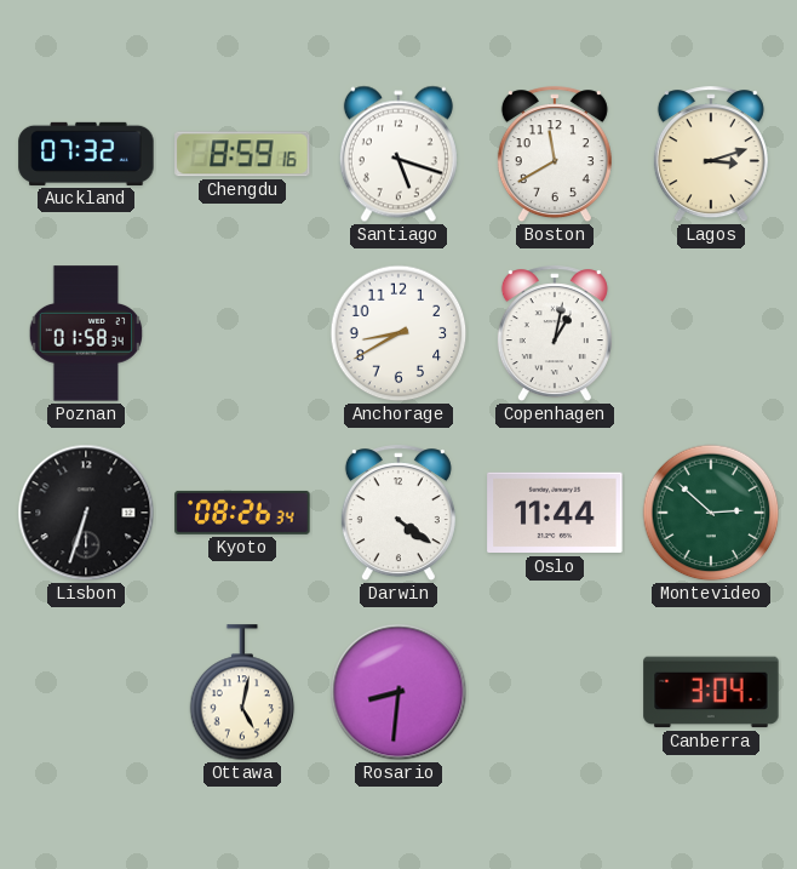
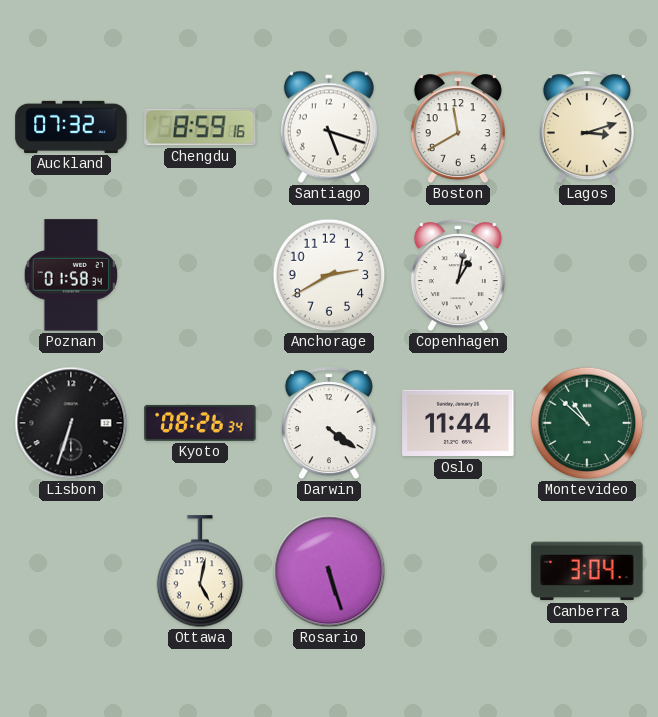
Anchorage: 8:40 -> 2:40 (329, 275)
Montevideo: 2:52 -> 10:52 (587, 423)
Rosario: 8:31 -> 5:27 (329, 571)
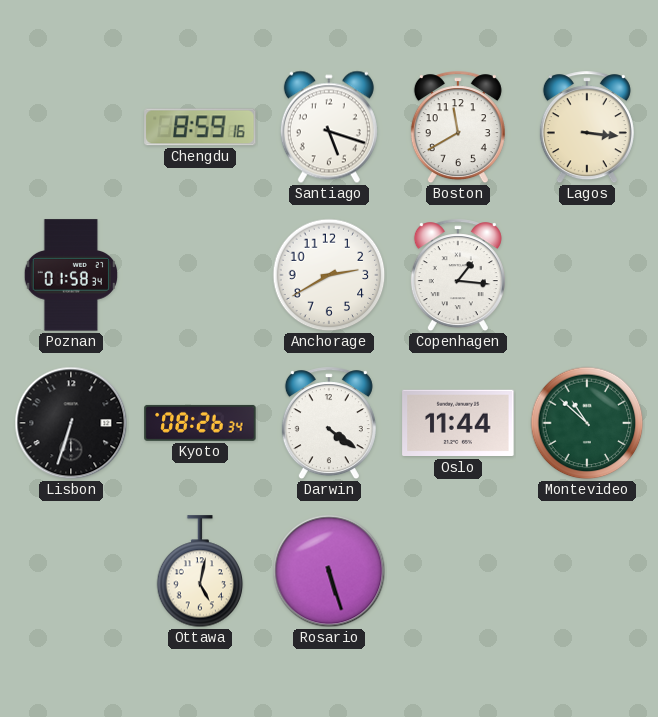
Auckland: 07:32 -> none (71, 127)
Lagos: 3:12 -> 3:16 (587, 128)
Copenhagen: 1:02 -> 1:16 (458, 276)
Canberra: 3:04 -> none (587, 571)
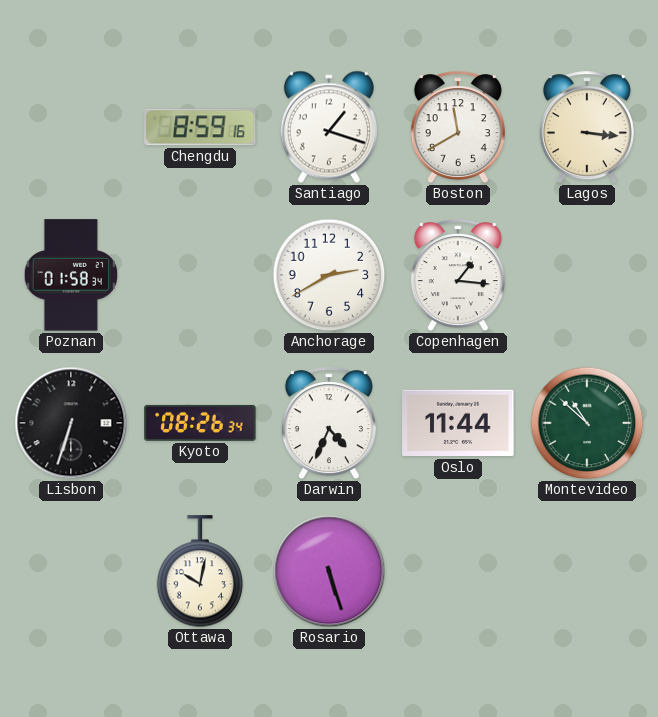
Santiago: 5:18 -> 1:18 (329, 127)
Darwin: 4:21 -> 4:34 (329, 424)
Ottawa: 5:02 -> 10:02 (200, 572)
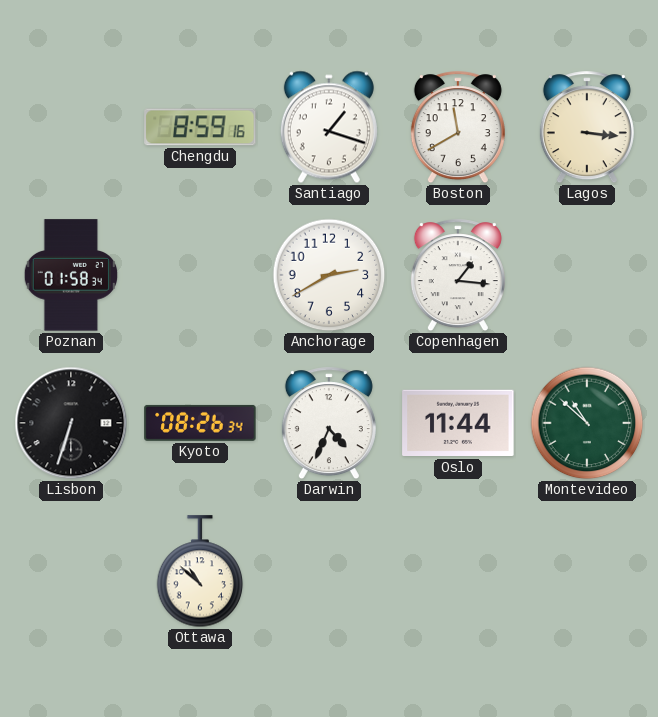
Ottawa: 10:02 -> 10:52 (200, 572)
Rosario: 5:27 -> none (329, 571)
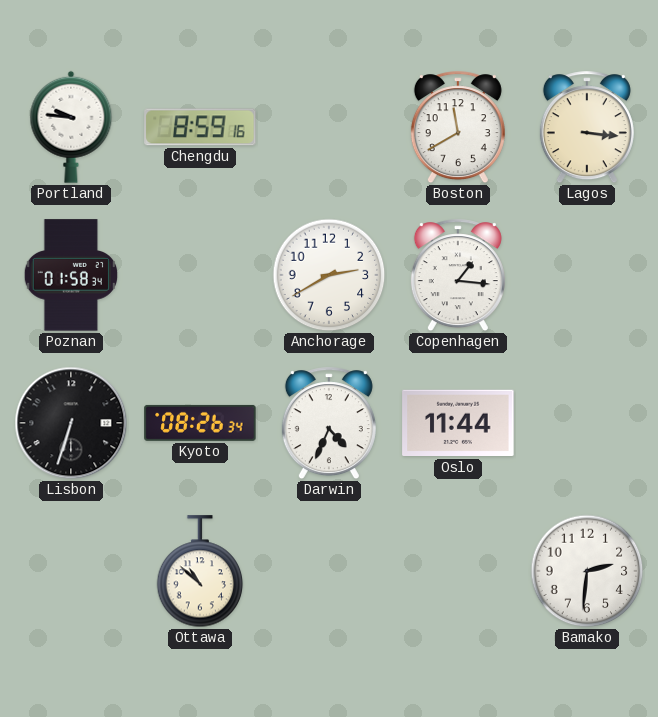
Portland: none -> 9:46 (71, 127)
Santiago: 1:18 -> none (329, 127)
Montevideo: 10:52 -> none (587, 423)
Bamako: none -> 2:31 (587, 571)
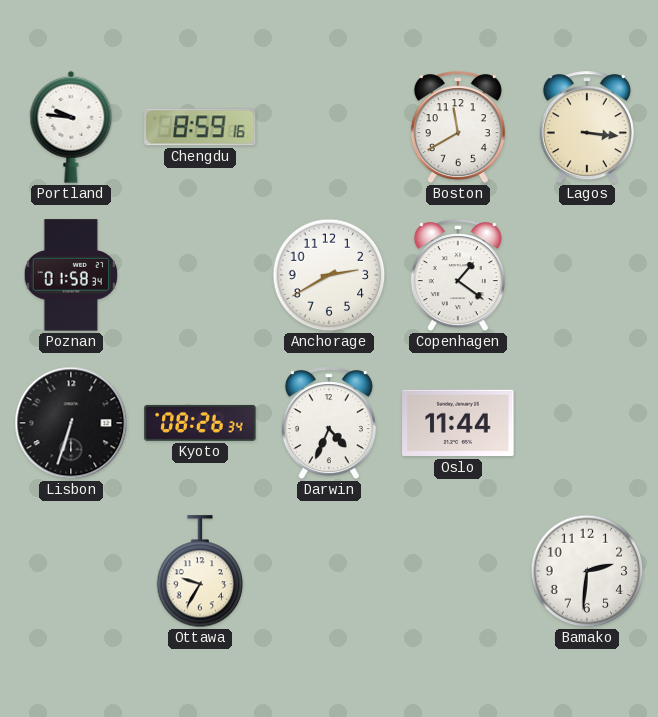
Copenhagen: 1:16 -> 1:21 (458, 276)
Ottawa: 10:52 -> 9:35 (200, 572)
